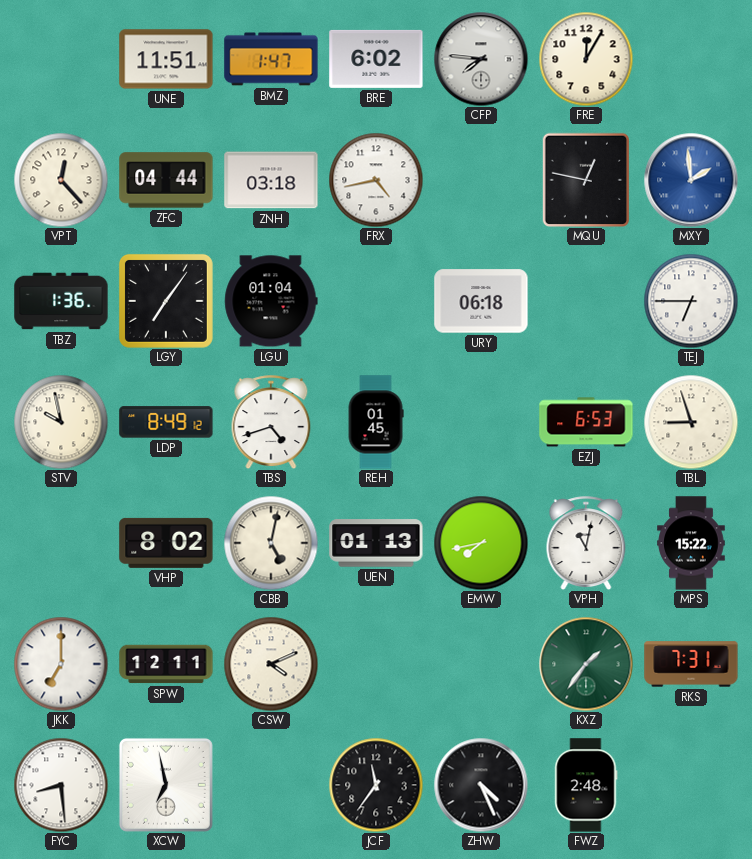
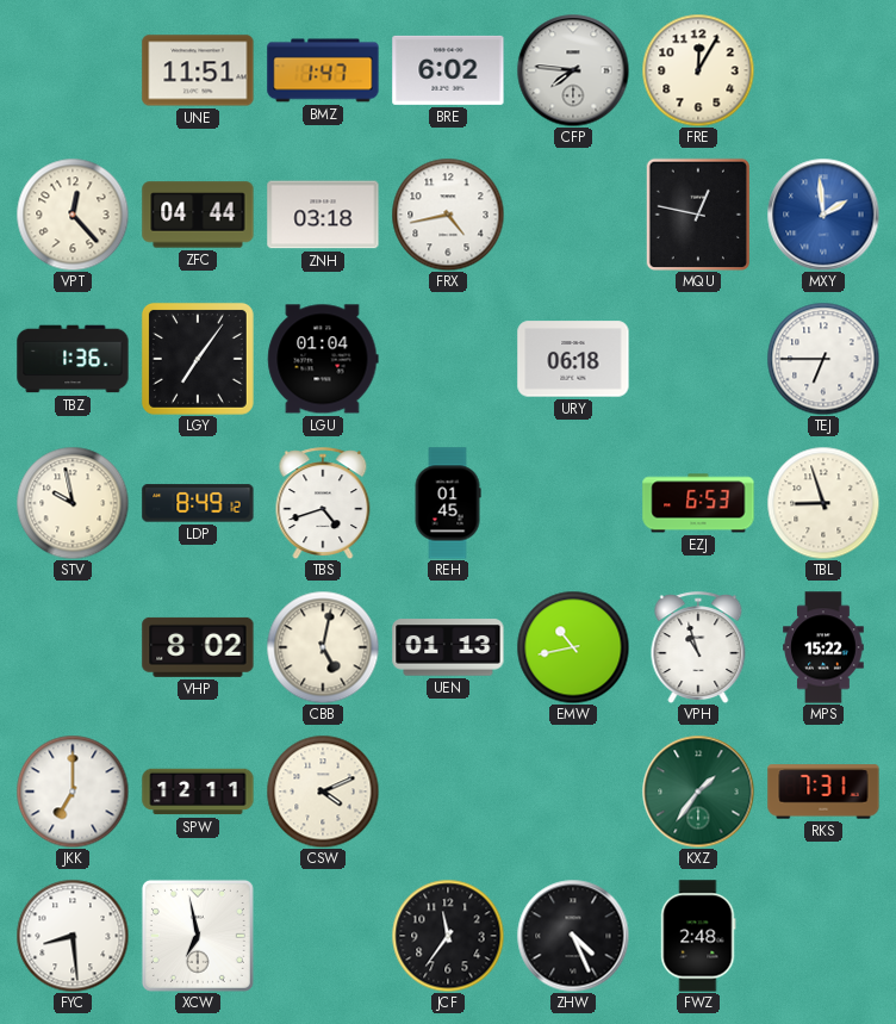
EMW: 7:43 -> 10:43 (573, 647)
VPH: 11:02 -> 10:57 (698, 647)
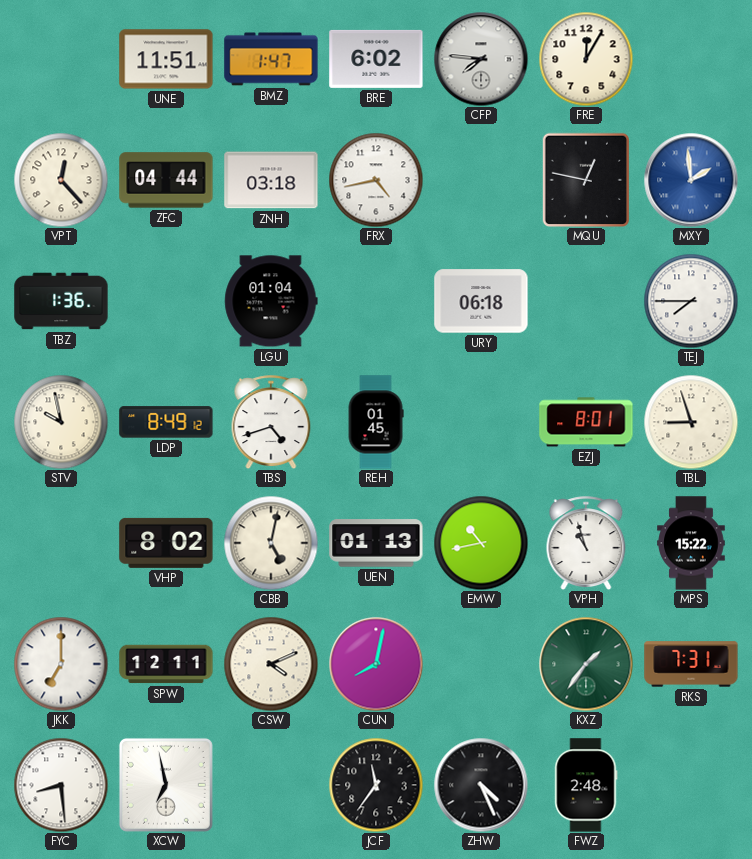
LGY: 7:06 -> none (198, 359)
TEJ: 6:45 -> 7:45 (691, 301)
EZJ: 6:53 -> 8:01 (586, 422)
CUN: none -> 8:02 (376, 664)
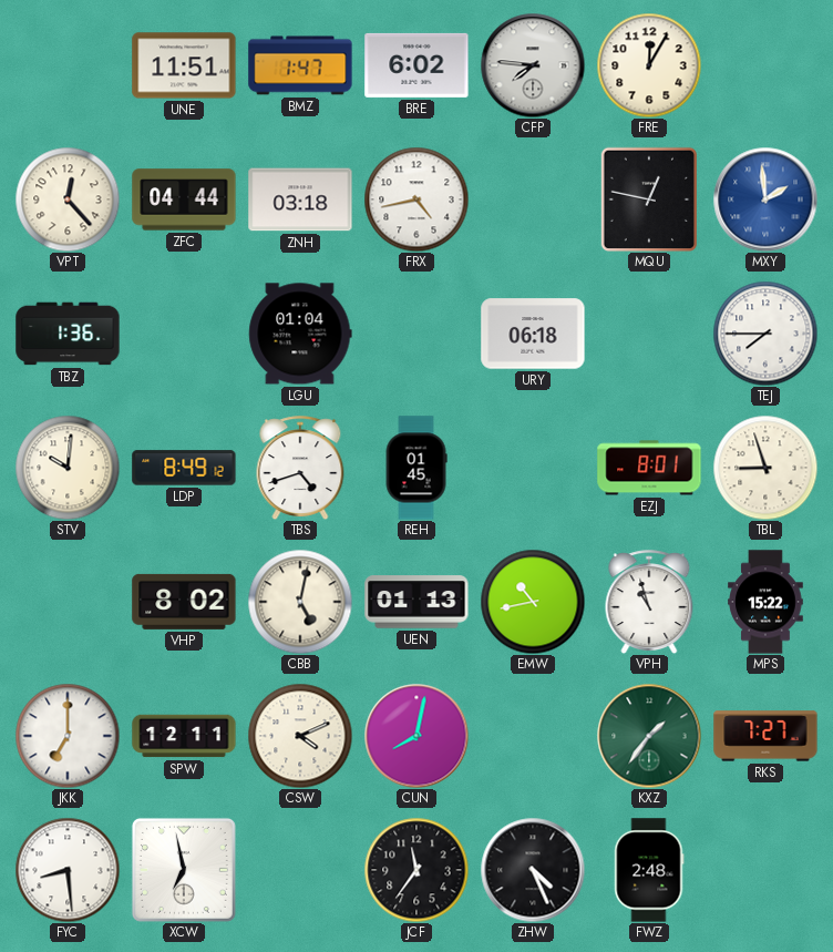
STV: 9:58 -> 10:01 (68, 468)
RKS: 7:31 -> 7:27 (765, 736)
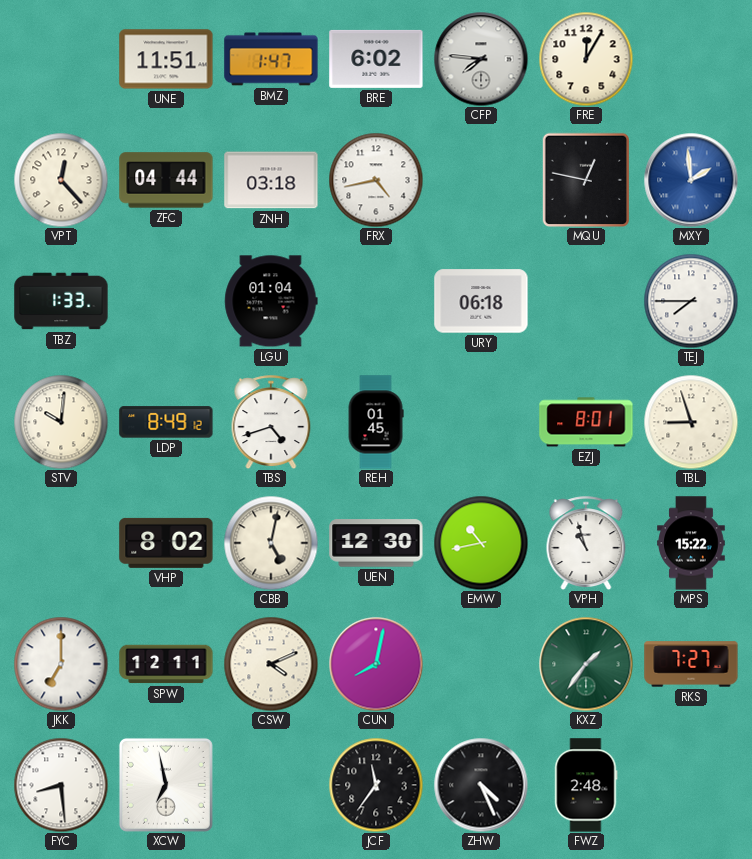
TBZ: 1:36 -> 1:33 (61, 301)
UEN: 01:13 -> 12:30 (376, 543)
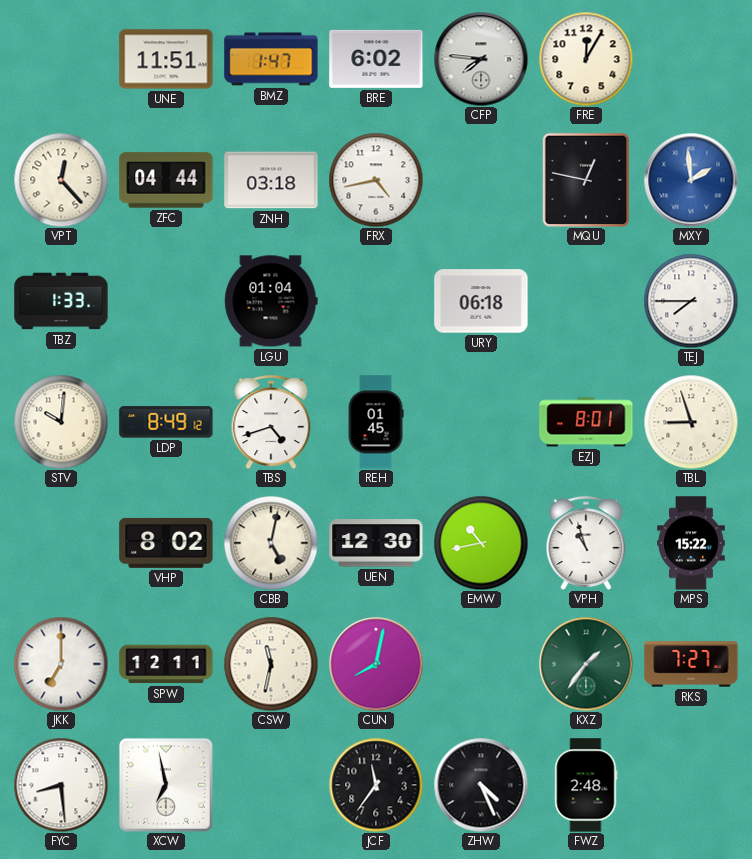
CSW: 4:11 -> 11:32 (271, 664)
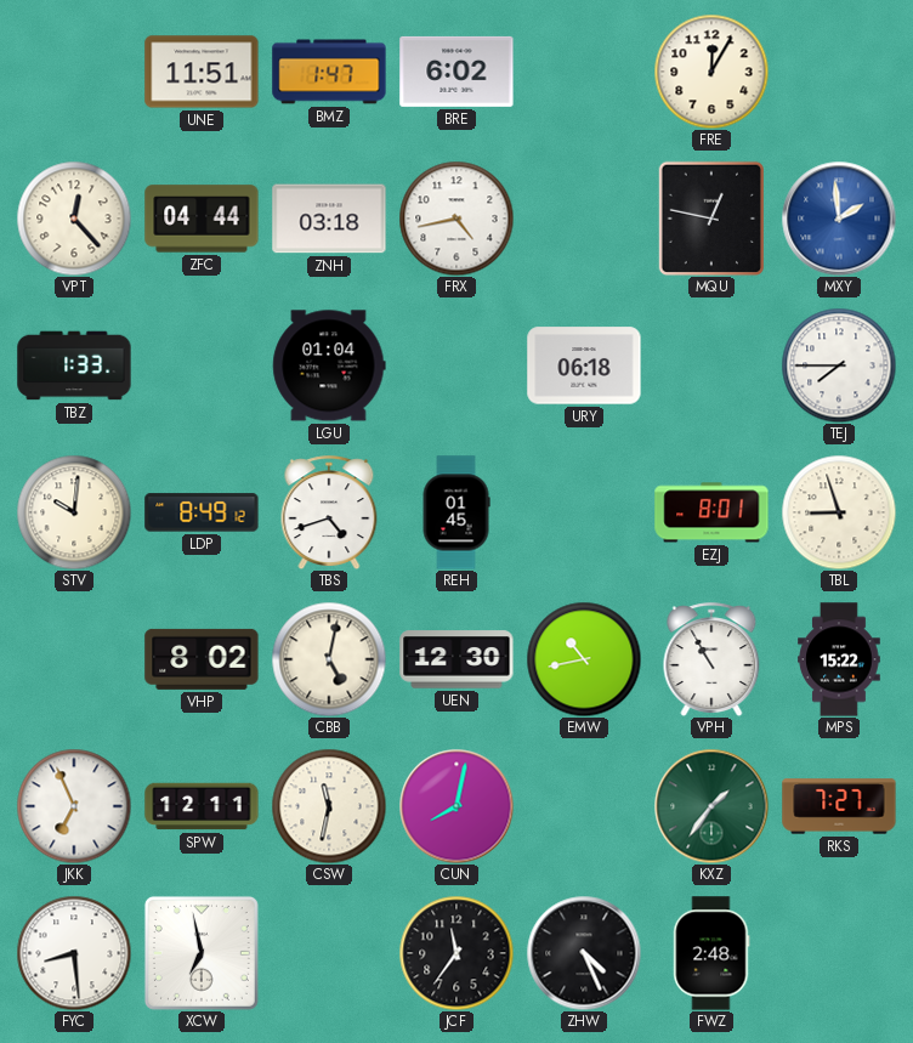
CFP: 7:46 -> none (481, 59)
VPH: 10:57 -> 10:55 (711, 659)
JKK: 7:00 -> 6:56 (74, 806)
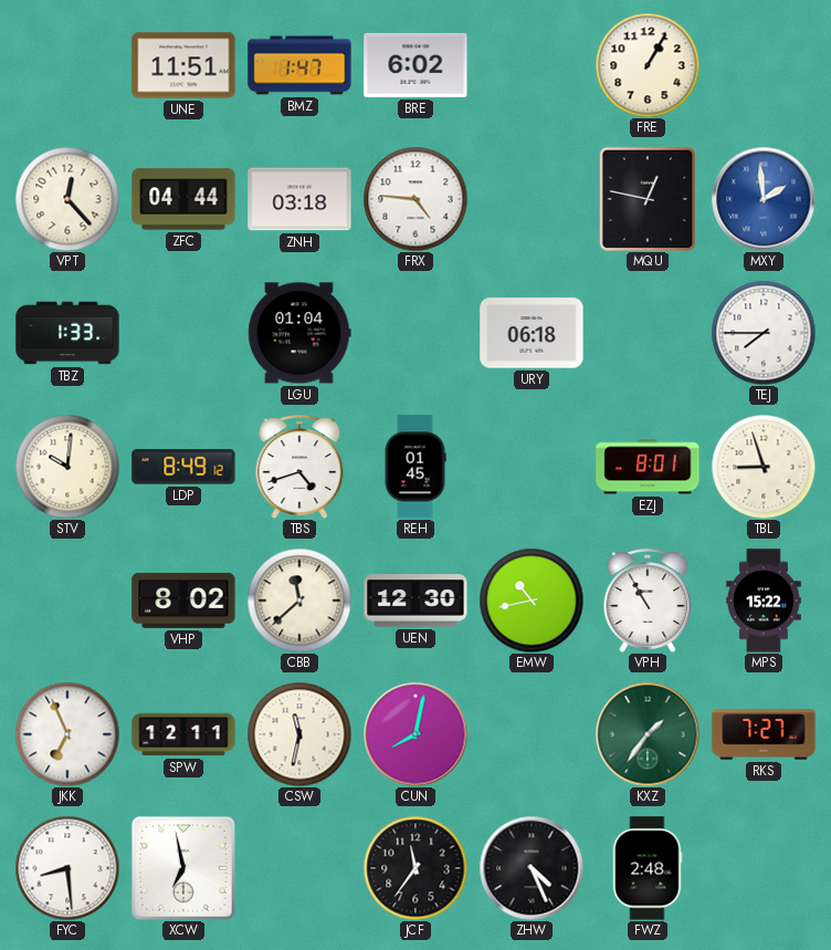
FRE: 12:05 -> 1:05 (648, 65)
FRX: 4:43 -> 4:46 (415, 199)
CBB: 5:02 -> 11:38 (299, 601)
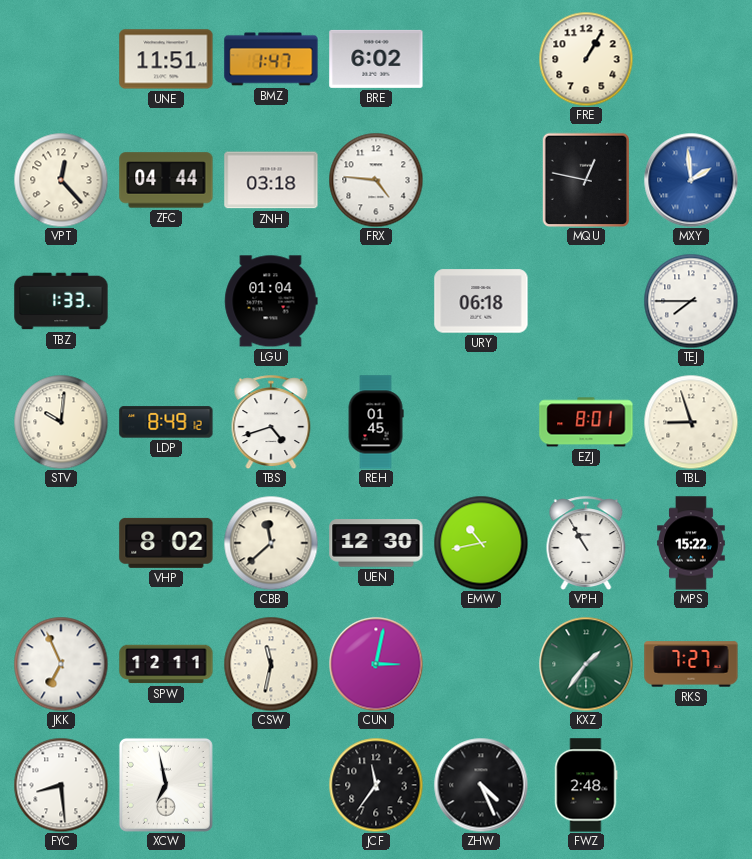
CUN: 8:02 -> 3:02 (376, 664)
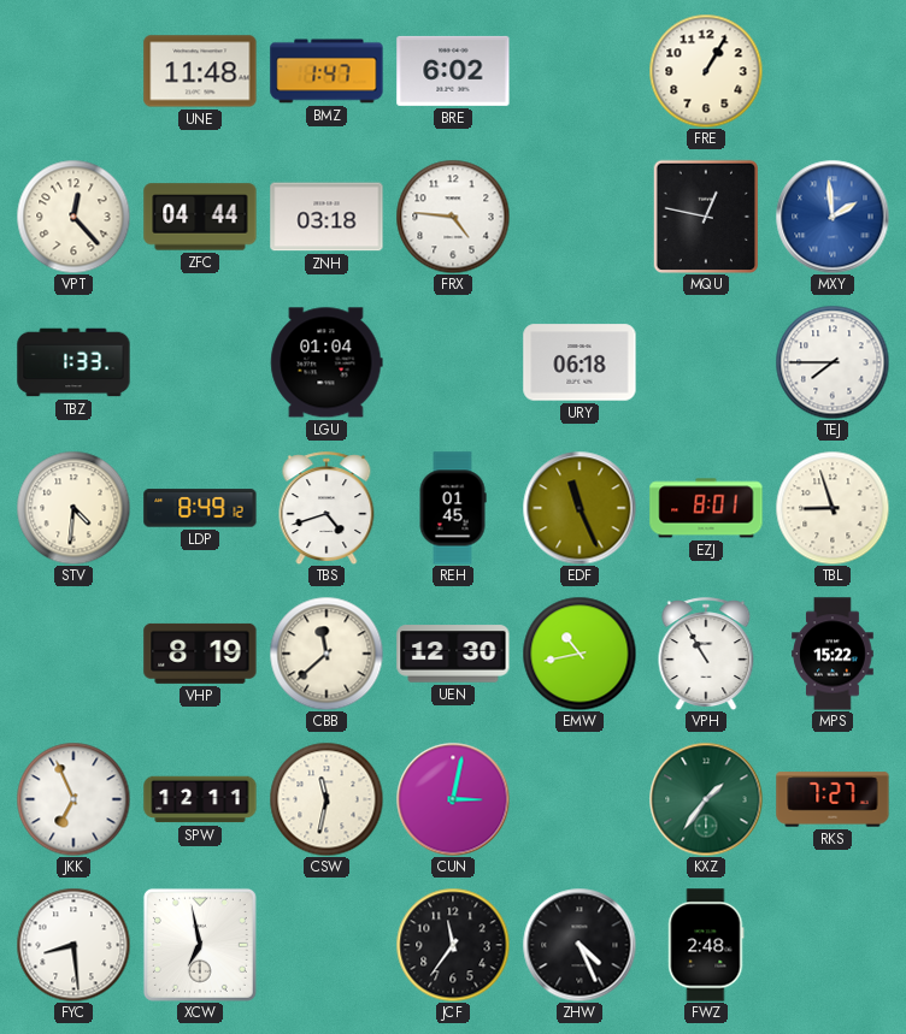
UNE: 11:51 -> 11:48 (200, 71)
STV: 10:01 -> 4:31 (73, 508)
EDF: none -> 11:26 (580, 508)
VHP: 8:02 -> 8:19 (200, 654)
